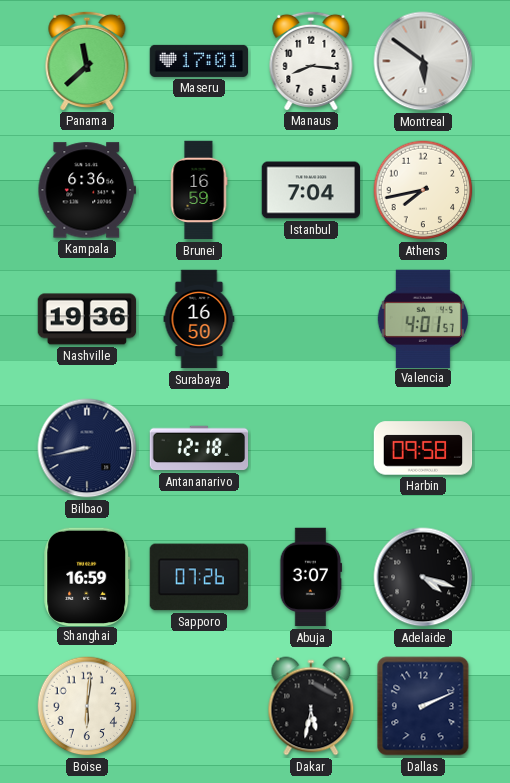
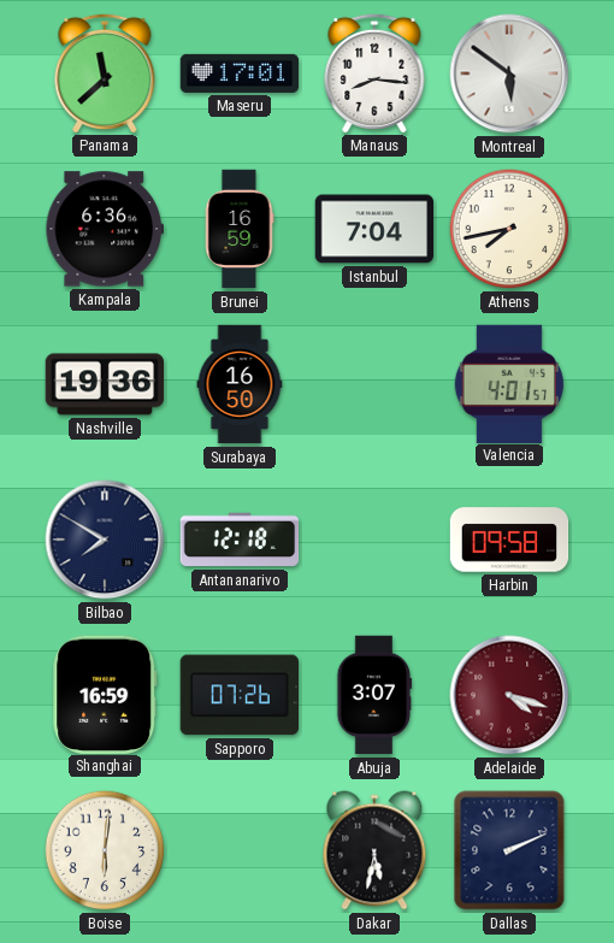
Bilbao: 8:43 -> 7:50 (105, 540)
Adelaide dial: black -> burgundy (509, 695)
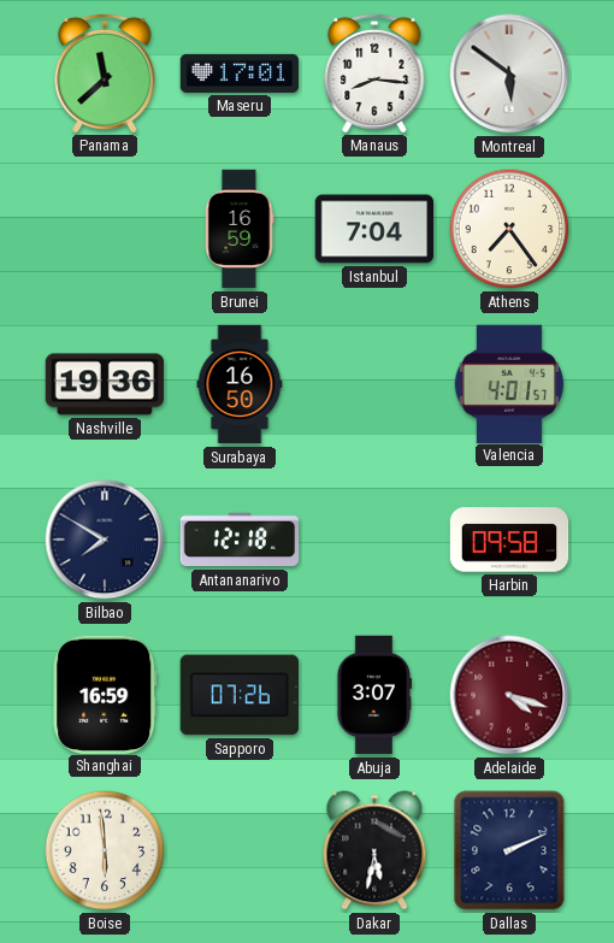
Kampala: 6:36 -> none (104, 229)
Athens: 7:43 -> 7:24 (509, 229)
Boise: 6:01 -> 5:59 (105, 850)
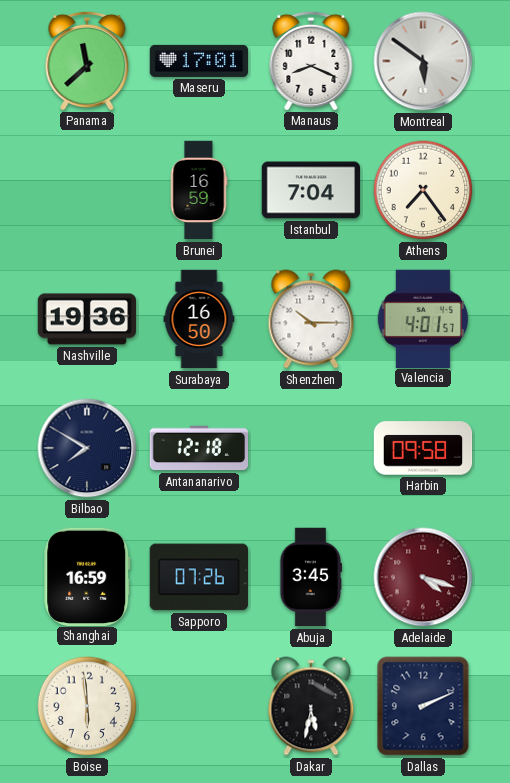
Manaus: 8:16 -> 8:19 (311, 60)
Shenzhen: none -> 10:15 (311, 319)
Abuja: 3:07 -> 3:45 (311, 577)
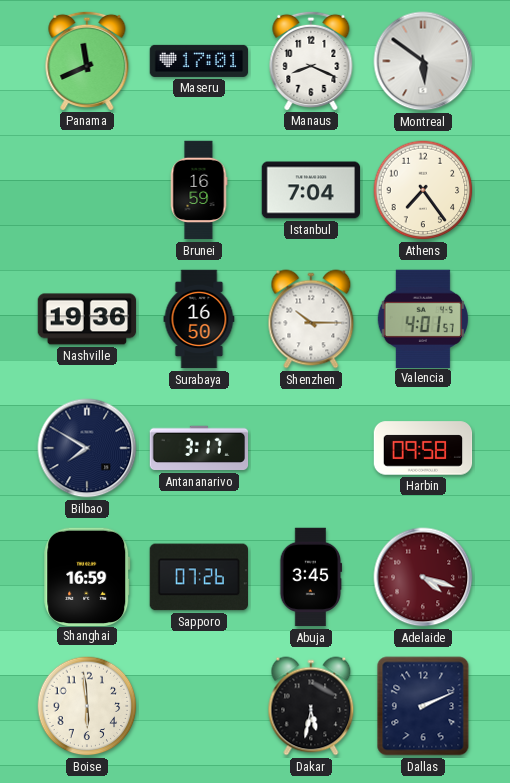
Panama: 11:38 -> 11:41 (87, 60)
Antananarivo: 12:18 -> 3:17 (199, 448)
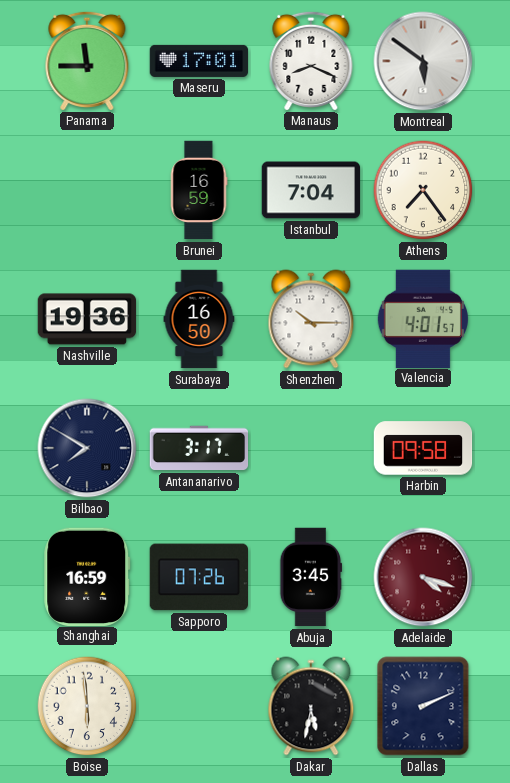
Panama: 11:41 -> 11:45 (87, 60)
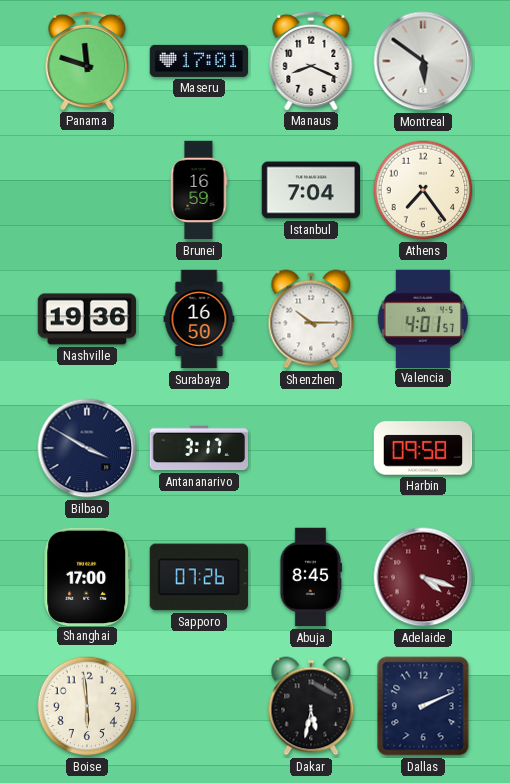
Panama: 11:45 -> 11:48 (87, 60)
Bilbao: 7:50 -> 3:50 (87, 448)
Shanghai: 16:59 -> 17:00 (87, 576)
Abuja: 3:45 -> 8:45 (311, 577)
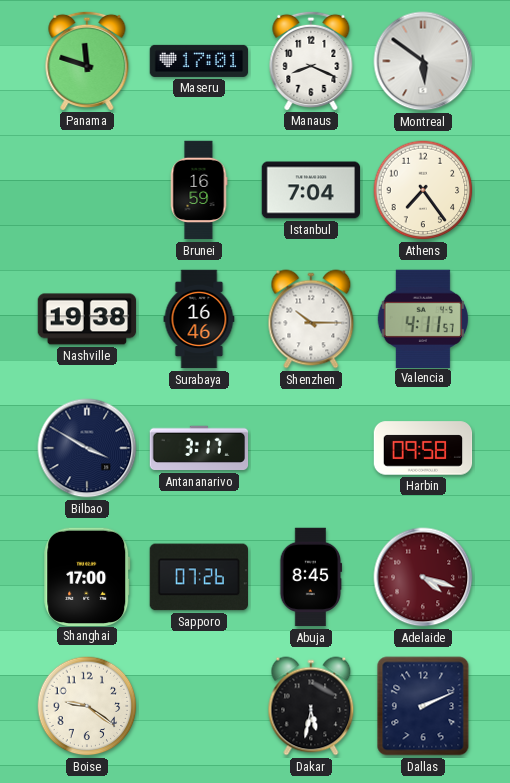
Nashville: 19:36 -> 19:38 (87, 319)
Surabaya: 16:50 -> 16:46 (199, 319)
Valencia: 4:01 -> 4:11 (423, 318)
Boise: 5:59 -> 9:21 (87, 706)
